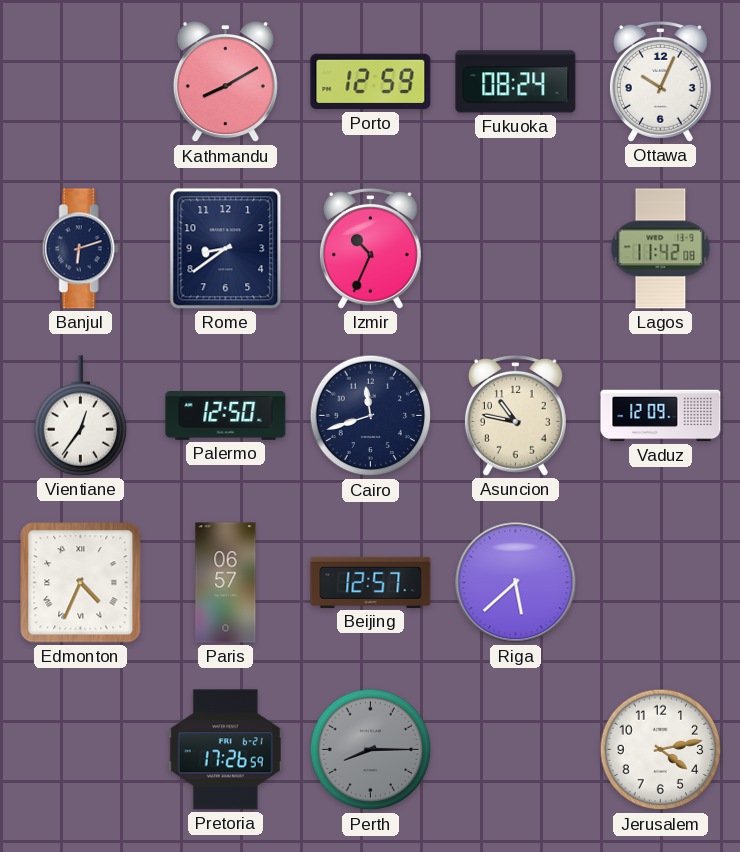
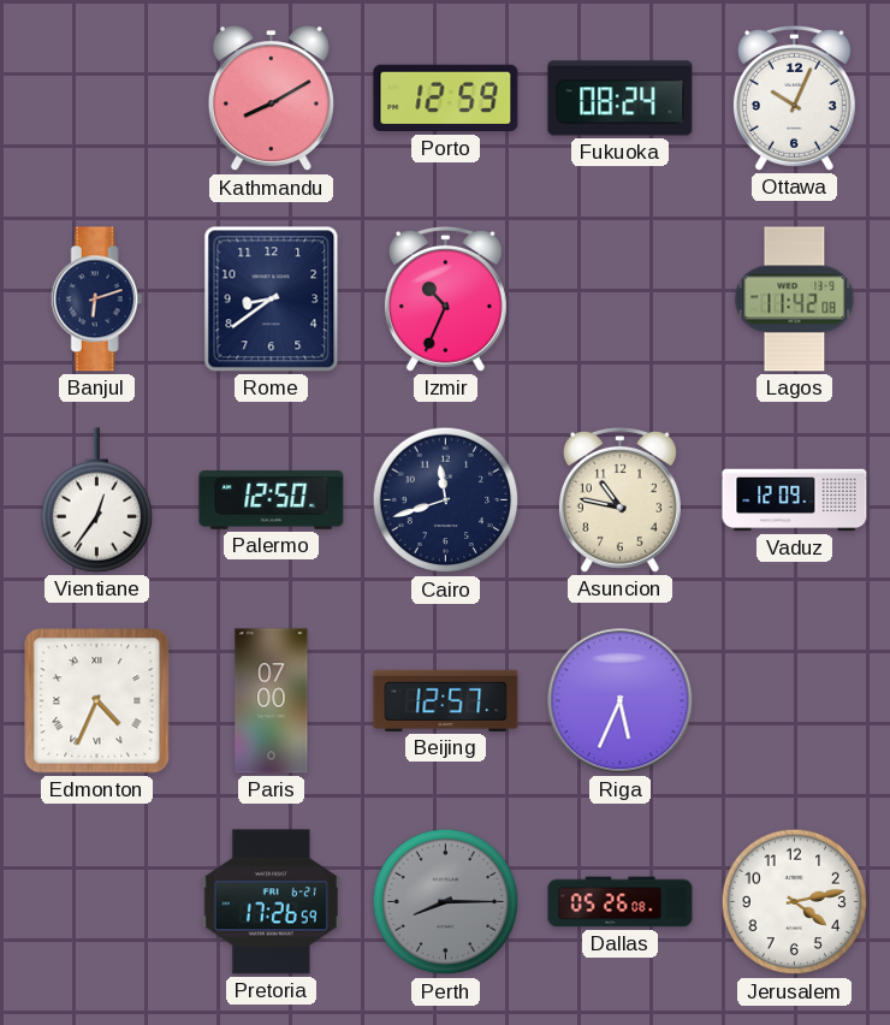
Paris: 06:57 -> 07:00 (272, 701)
Riga: 5:38 -> 5:34 (621, 701)
Dallas: none -> 05:26 (621, 902)
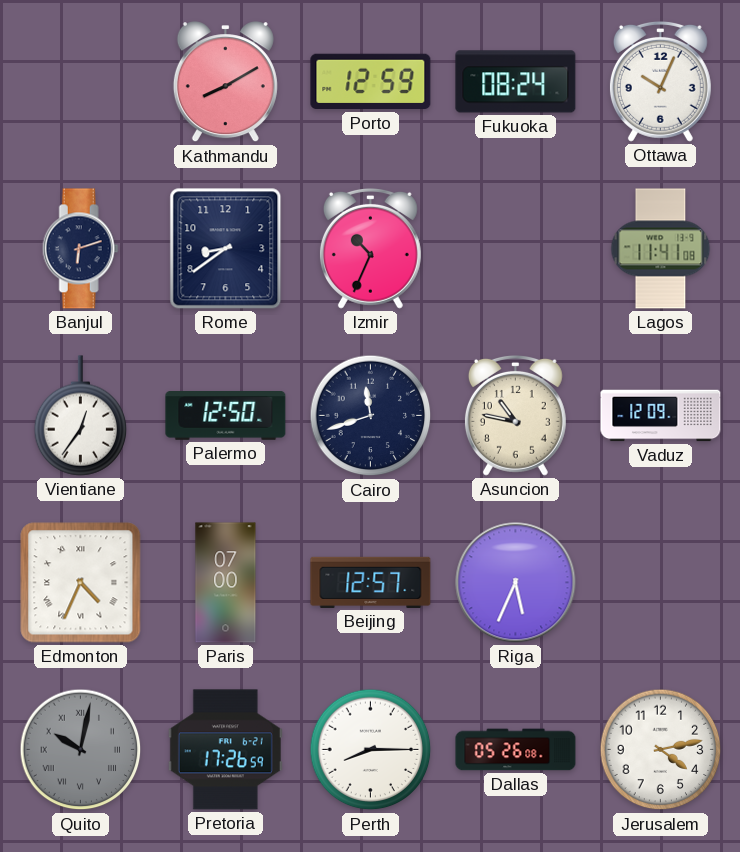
Lagos: 11:42 -> 11:41 (661, 249)
Quito: none -> 10:02 (81, 750)
Perth dial: grey -> white (371, 750)
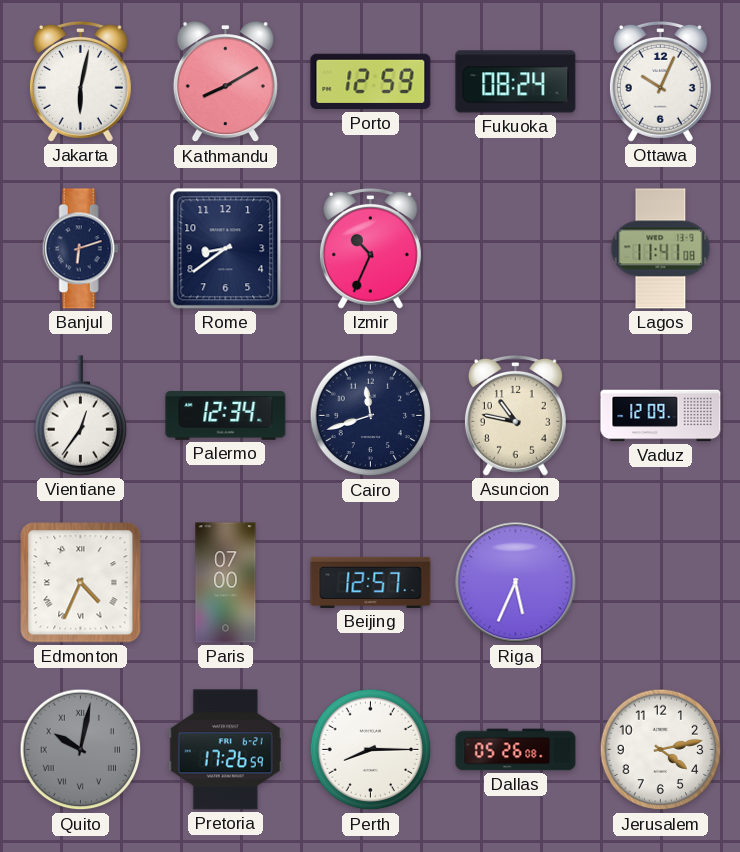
Jakarta: none -> 6:02 (80, 81)
Palermo: 12:50 -> 12:34 (226, 416)
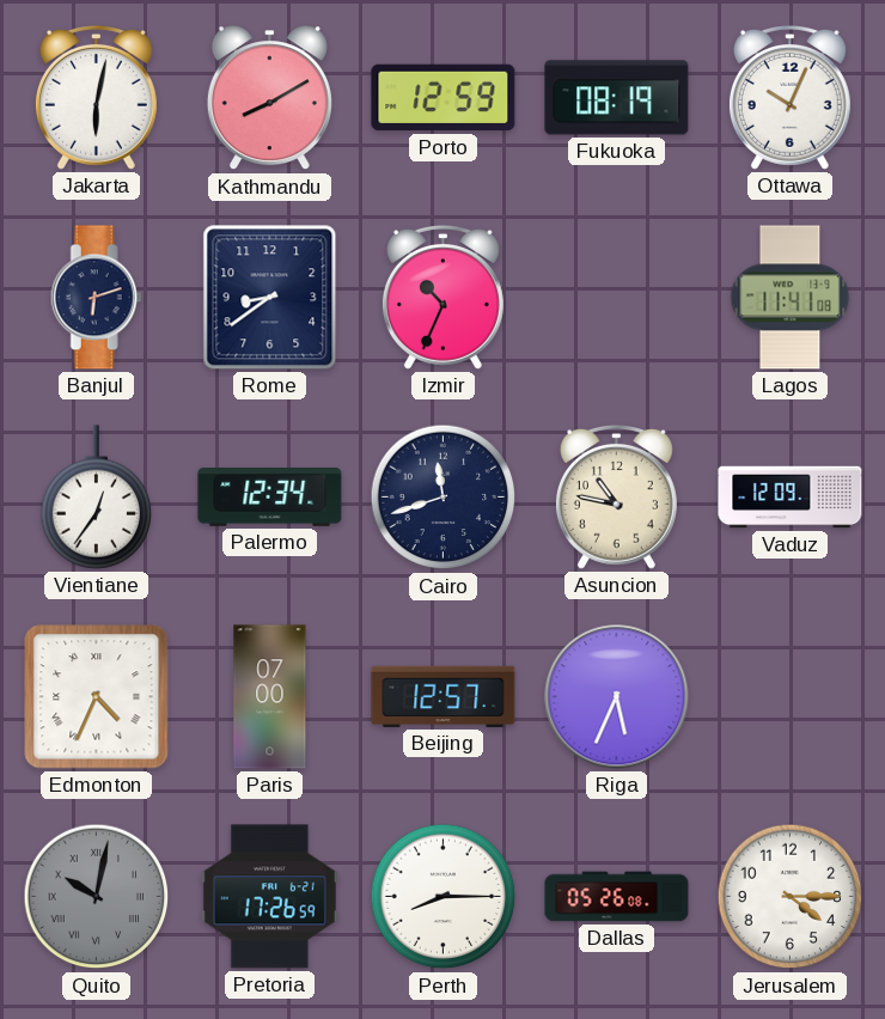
Fukuoka: 08:24 -> 08:19 (617, 98)
Jerusalem: 4:13 -> 4:15 (791, 897)
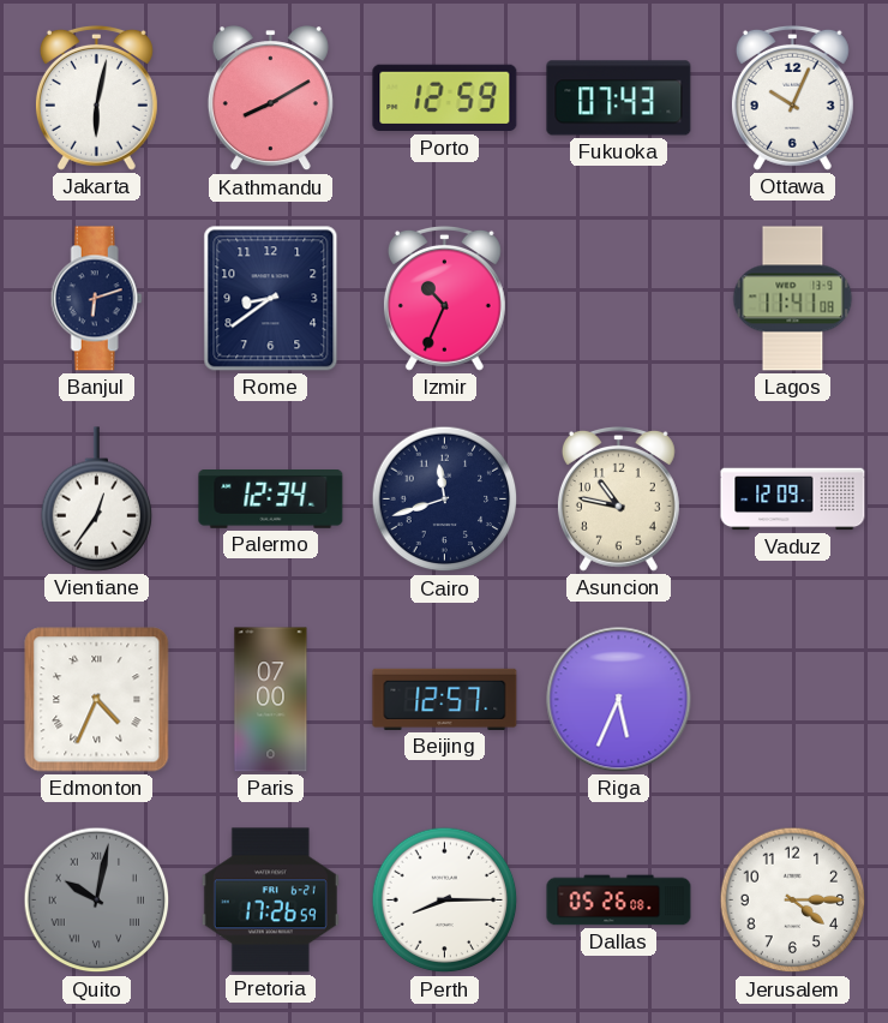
Fukuoka: 08:19 -> 07:43 (619, 98)
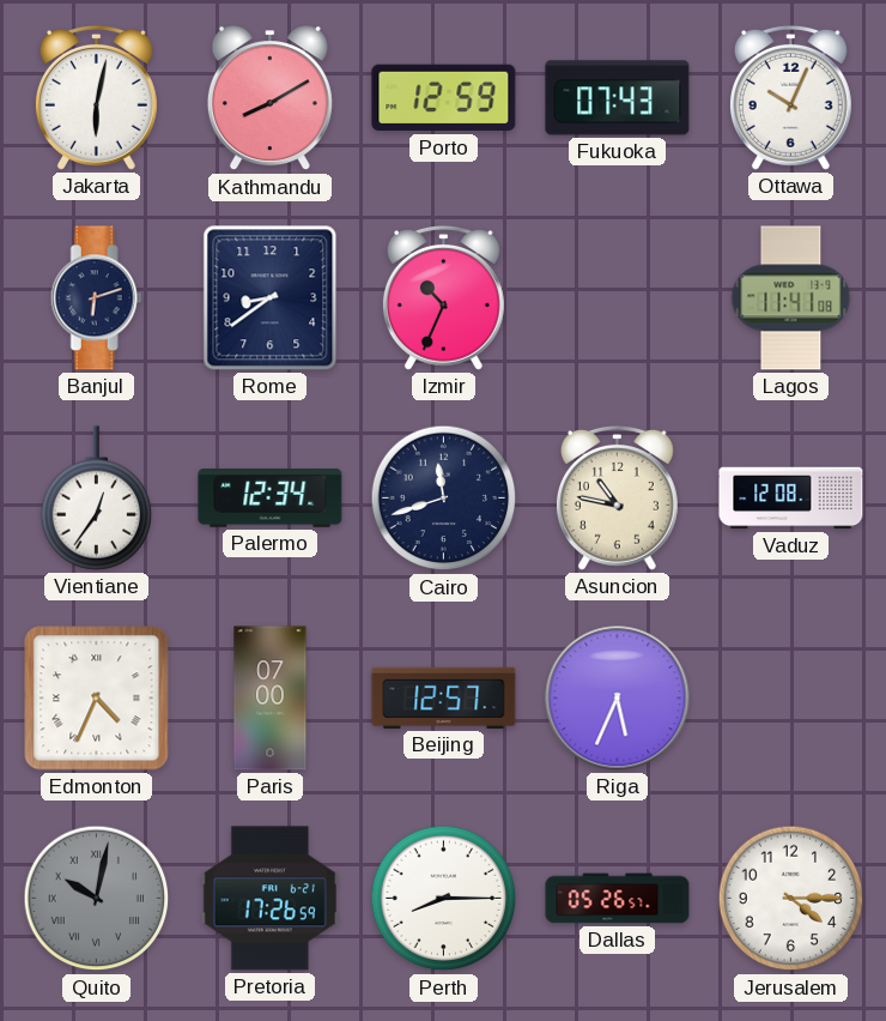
Vaduz: 12:09 -> 12:08 (791, 499)
Dallas: 05:26:08 -> 05:26:57 (618, 899)
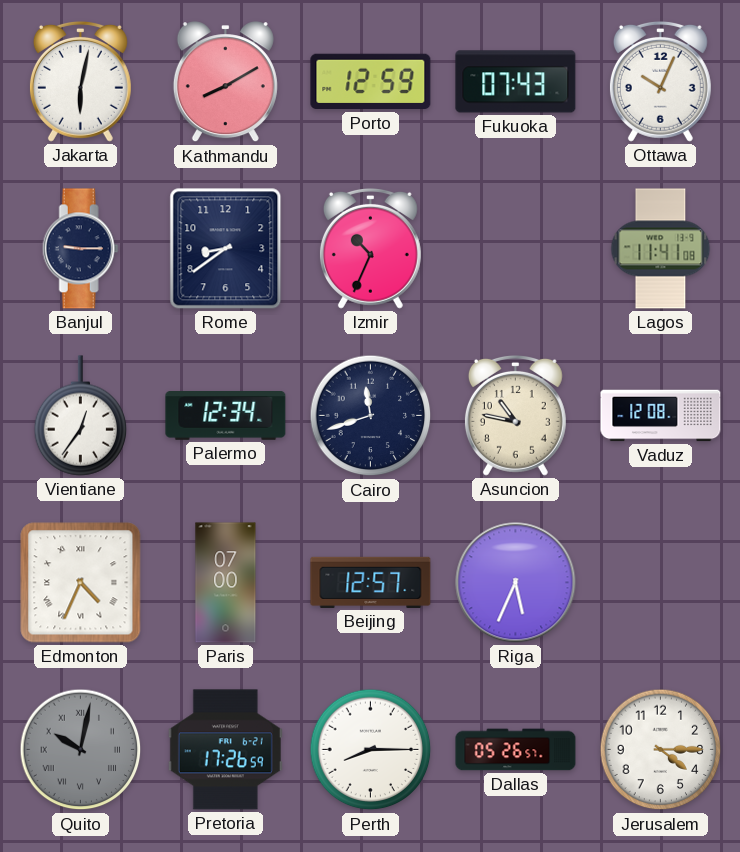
Banjul: 6:12 -> 9:15 (80, 249)
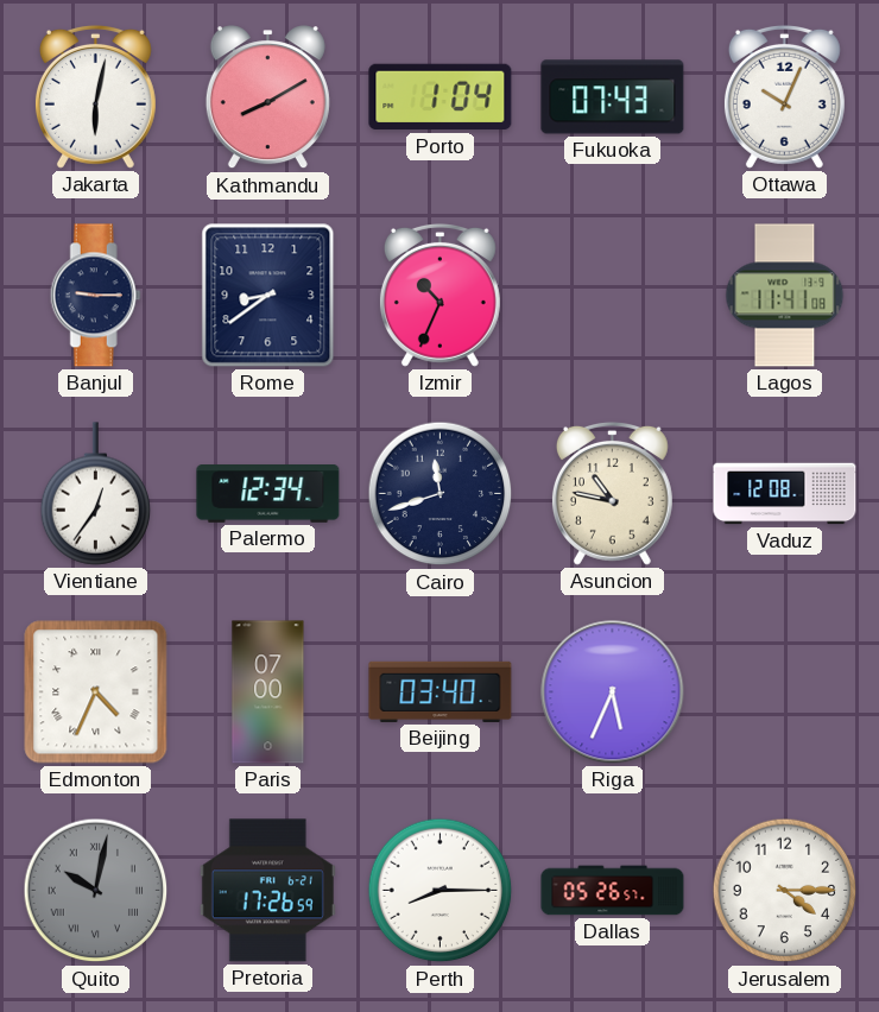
Porto: 12:59 -> 1:04 (441, 97)
Beijing: 12:57 -> 03:40 (441, 691)
